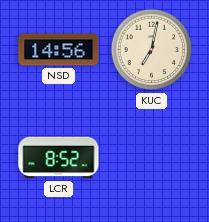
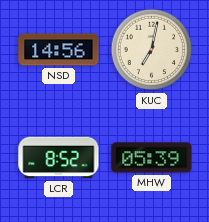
MHW: none -> 05:39 (152, 158)
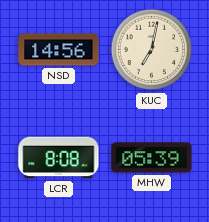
LCR: 8:52 -> 8:08 (59, 158)
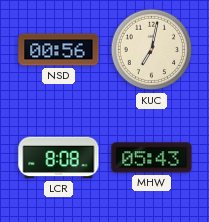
NSD: 14:56 -> 00:56 (59, 50)
MHW: 05:39 -> 05:43 (152, 158)
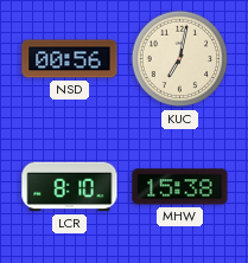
LCR: 8:08 -> 8:10 (70, 187)
MHW: 05:43 -> 15:38 (180, 187)
